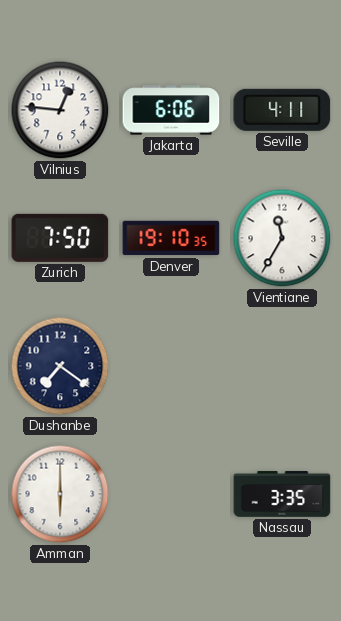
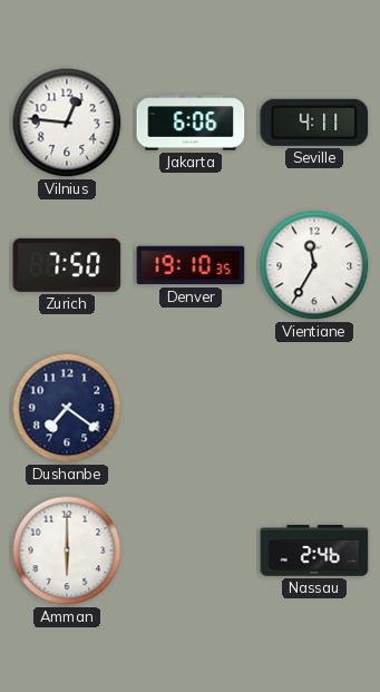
Nassau: 3:35 -> 2:46 (314, 550)
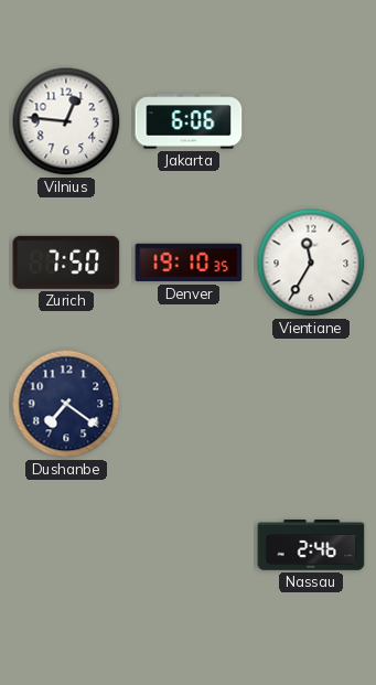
Seville: 4:11 -> none (314, 123)
Amman: 6:00 -> none (67, 550)
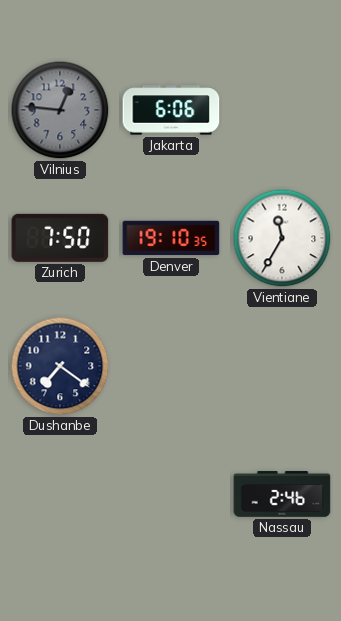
Vilnius dial: white -> grey (60, 110)
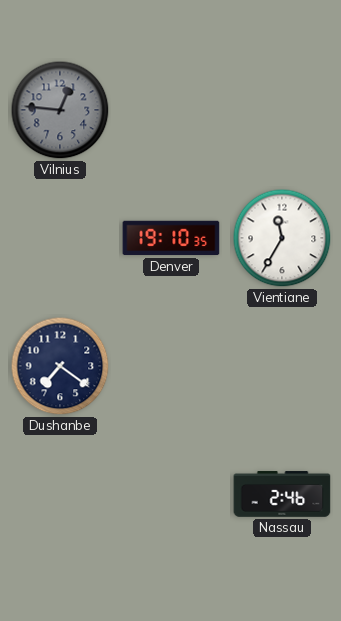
Jakarta: 6:06 -> none (171, 110)
Zurich: 7:50 -> none (60, 238)
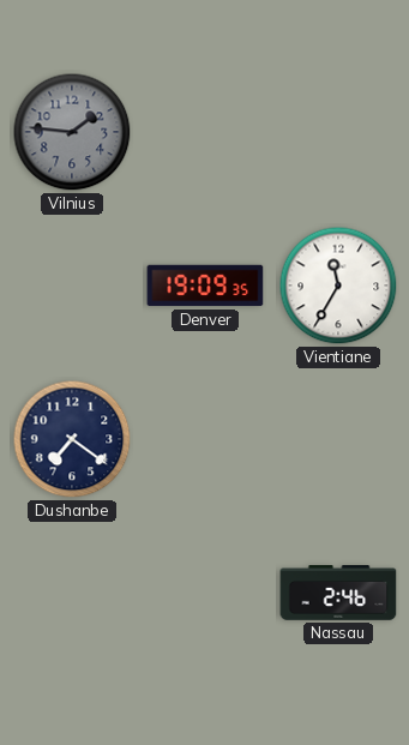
Vilnius: 12:46 -> 1:46 (72, 132)
Denver: 19:10 -> 19:09 (205, 286)
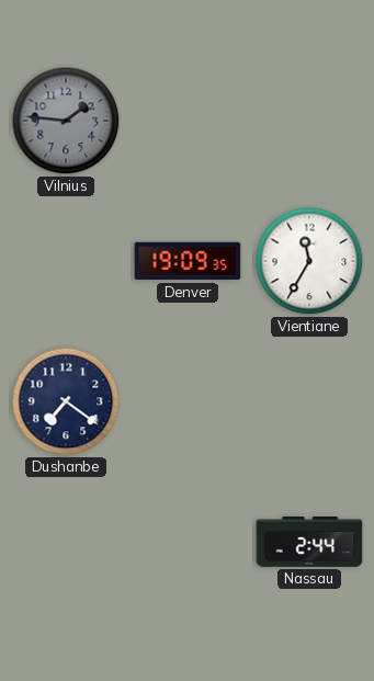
Nassau: 2:46 -> 2:44 (309, 542)
